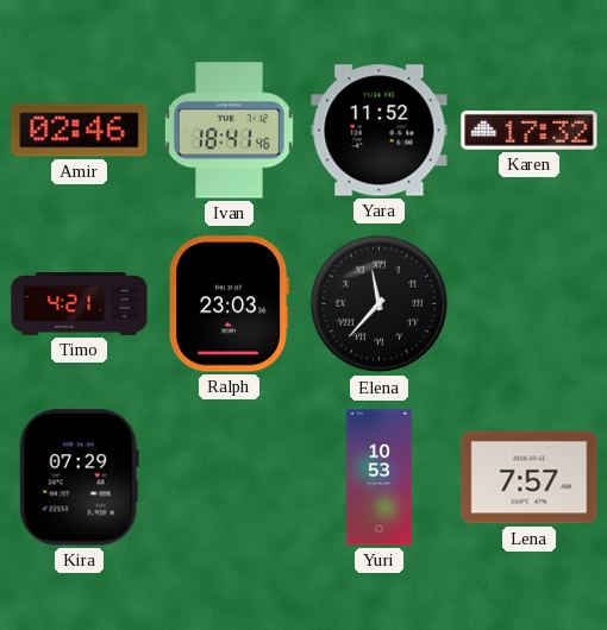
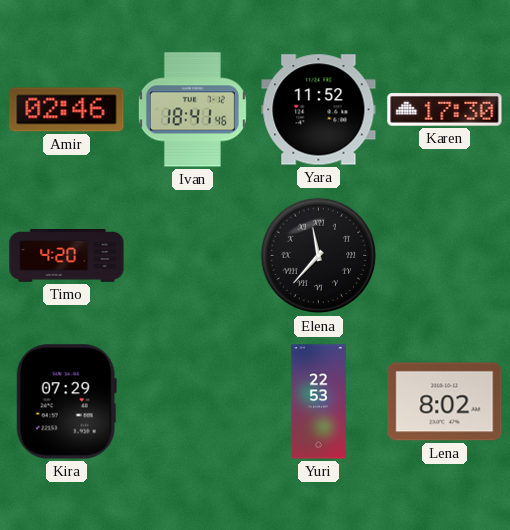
Karen: 17:32 -> 17:30 (445, 110)
Timo: 4:21 -> 4:20 (67, 256)
Ralph: 23:03 -> none (229, 304)
Yuri: 10:53 -> 22:53 (318, 402)
Lena: 7:57 -> 8:02 (445, 402)
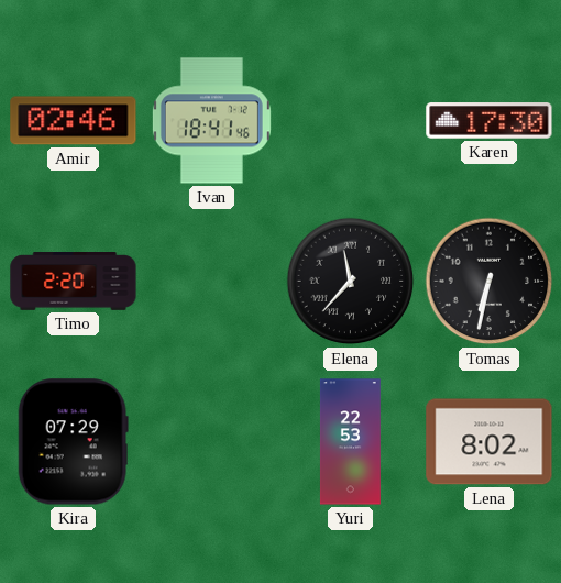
Yara: 11:52 -> none (319, 110)
Timo: 4:20 -> 2:20 (74, 282)
Tomas: none -> 6:32 (490, 282)
